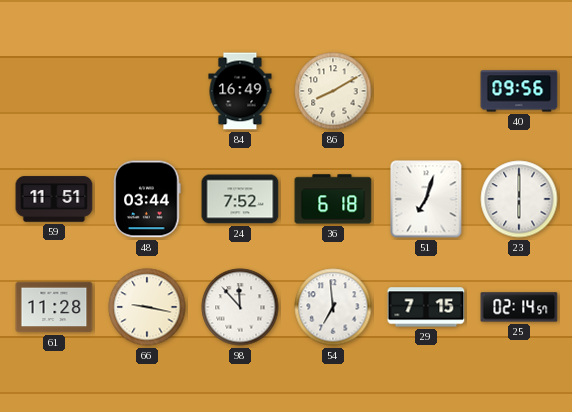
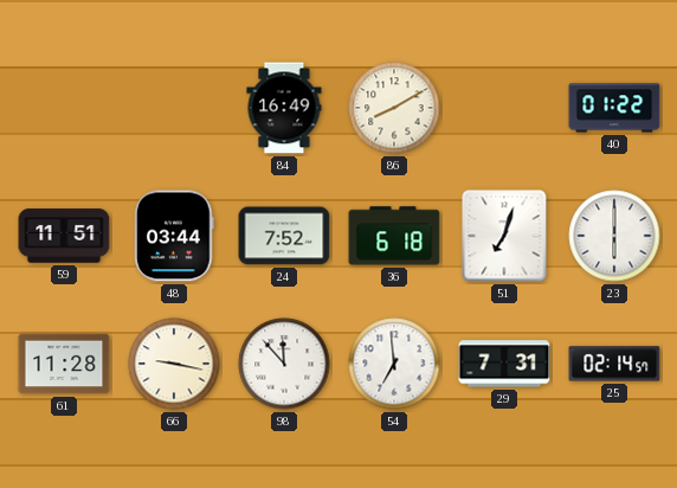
40: 09:56 -> 01:22 (614, 108)
29: 7:15 -> 7:31 (504, 364)
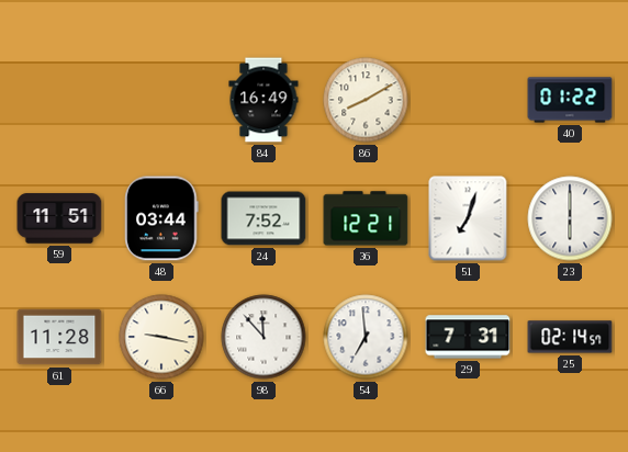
36: 6:18 -> 12:21 (366, 218)
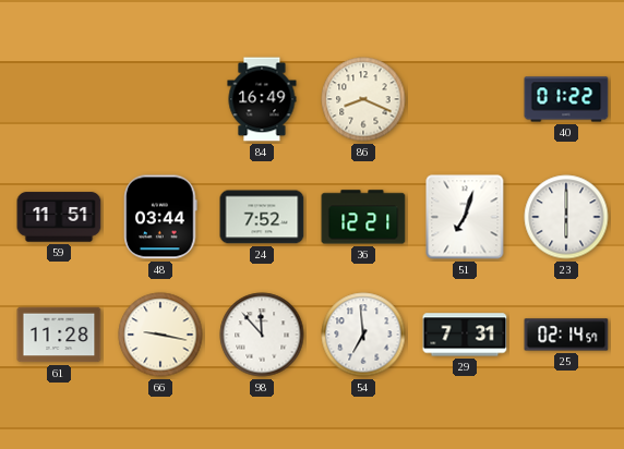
86: 8:10 -> 8:19 (363, 99)
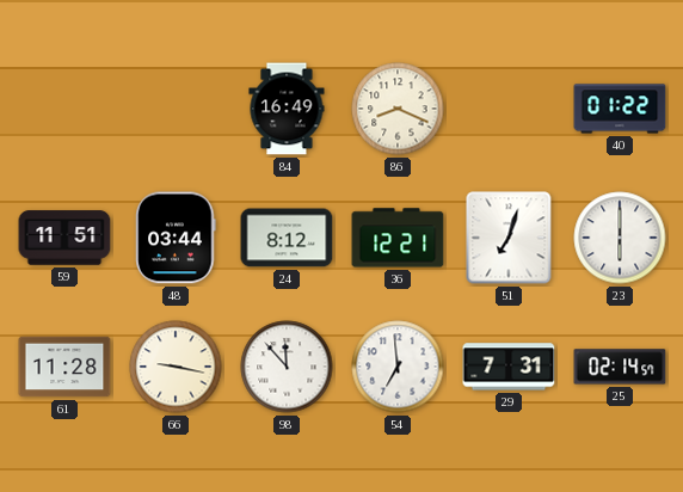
24: 7:52 -> 8:12 (287, 238)
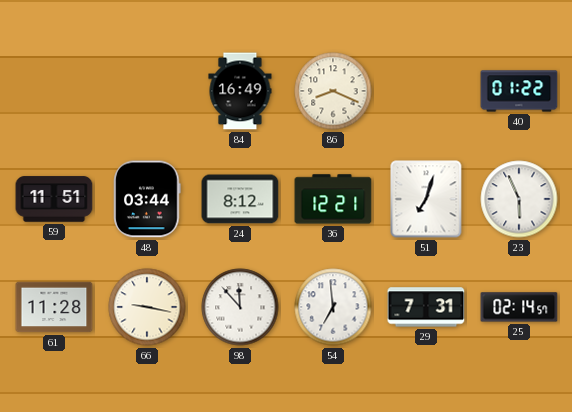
23: 6:00 -> 5:56 (519, 199)
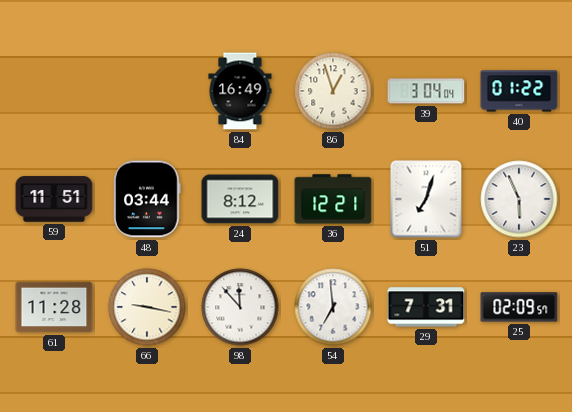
86: 8:19 -> 12:57 (333, 91)
39: none -> 3:04 (426, 91)
25: 02:14 -> 02:09 (519, 307)
